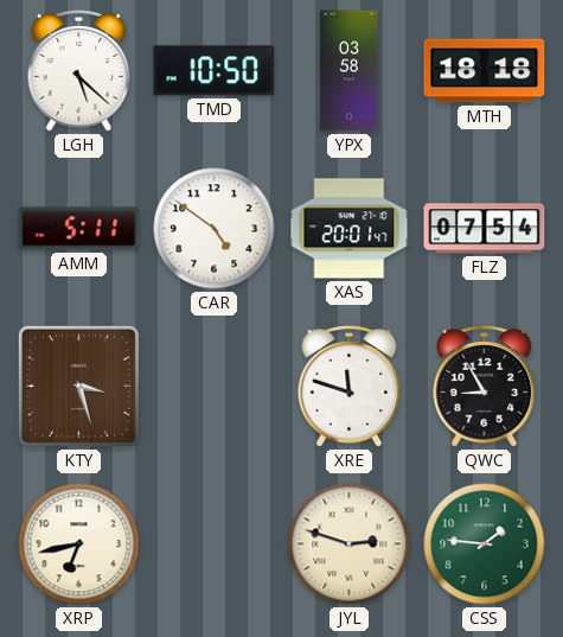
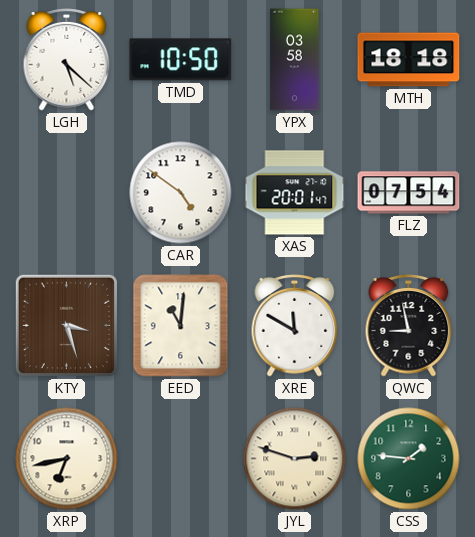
AMM: 5:11 -> none (79, 229)
EED: none -> 11:01 (181, 326)
XRE: 11:48 -> 11:50 (295, 326)
QWC: 8:55 -> 8:58 (409, 326)
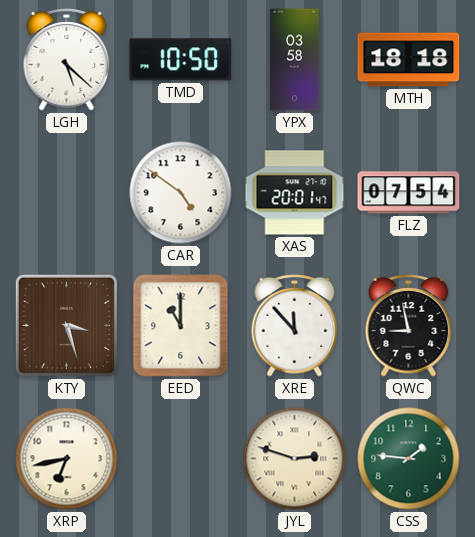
EED: 11:01 -> 11:00 (181, 326)
XRE: 11:50 -> 11:53 (295, 326)
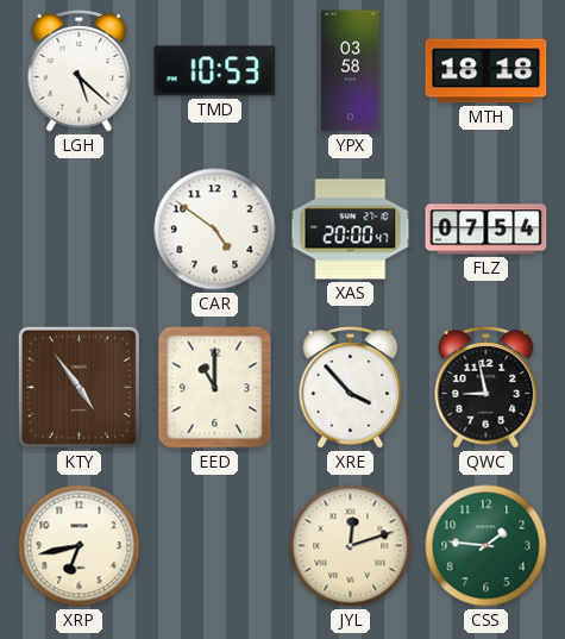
TMD: 10:50 -> 10:53 (215, 71)
XAS: 20:01 -> 20:00 (351, 230)
KTY: 3:27 -> 4:54 (79, 387)
XRE: 11:53 -> 3:53 (351, 388)
JYL: 2:48 -> 12:12 (351, 546)
